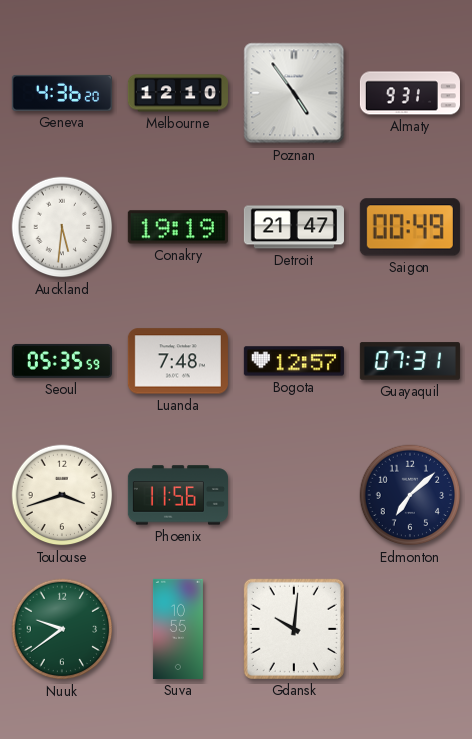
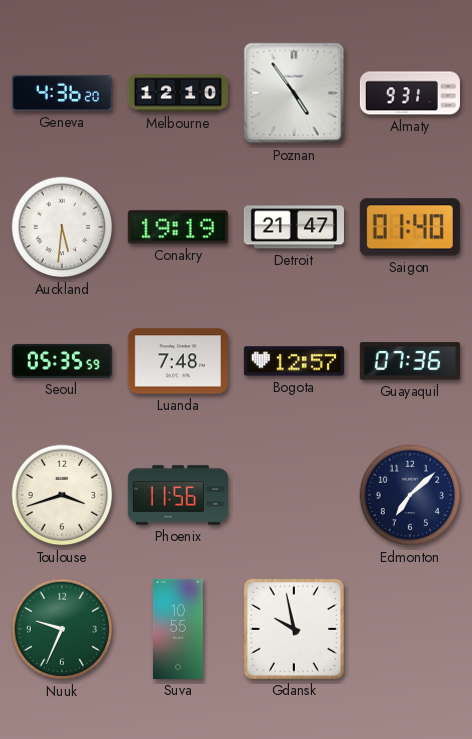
Saigon: 00:49 -> 01:40 (410, 227)
Guayaquil: 07:31 -> 07:36 (410, 361)
Nuuk: 9:39 -> 9:34 (62, 629)
Gdansk: 10:01 -> 9:58 (294, 629)
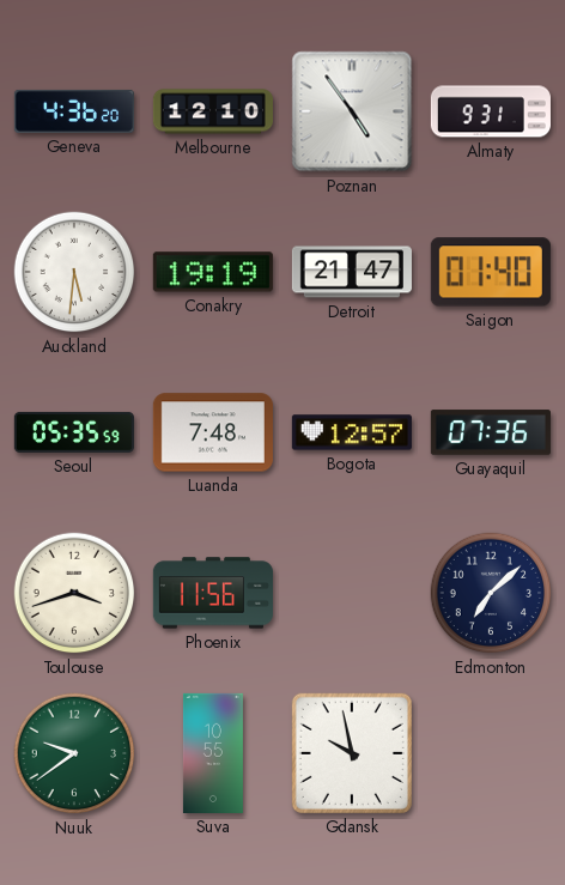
Nuuk: 9:34 -> 9:39 (74, 753)
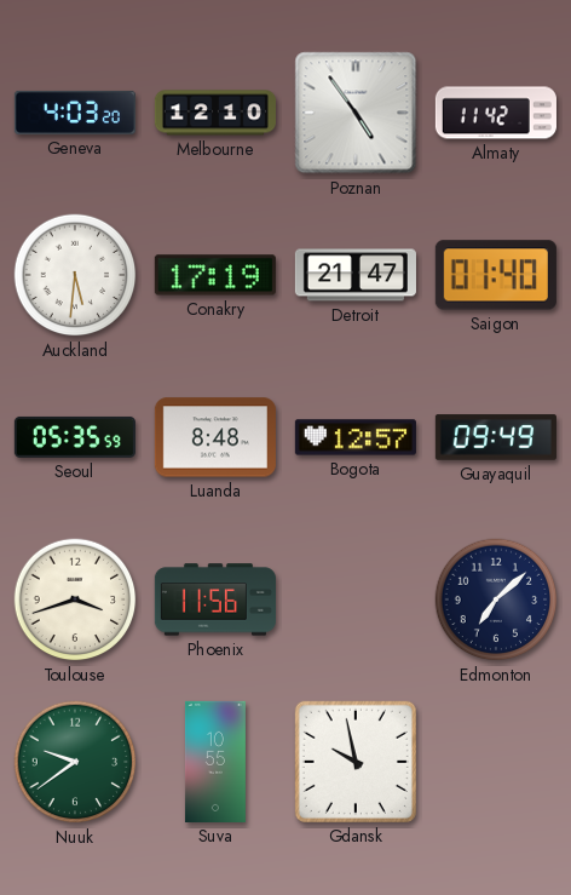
Geneva: 4:36 -> 4:03 (75, 113)
Almaty: 9:31 -> 11:42 (496, 113)
Conakry: 19:19 -> 17:19 (215, 275)
Luanda: 7:48 -> 8:48 (215, 437)
Guayaquil: 07:36 -> 09:49 (496, 437)
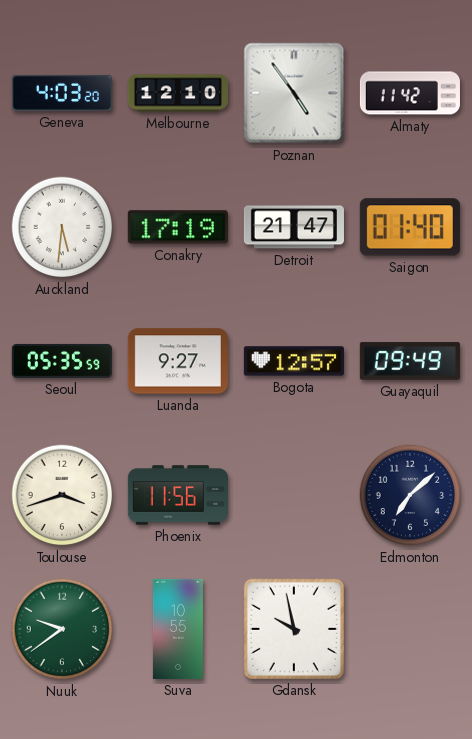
Luanda: 8:48 -> 9:27 (178, 361)
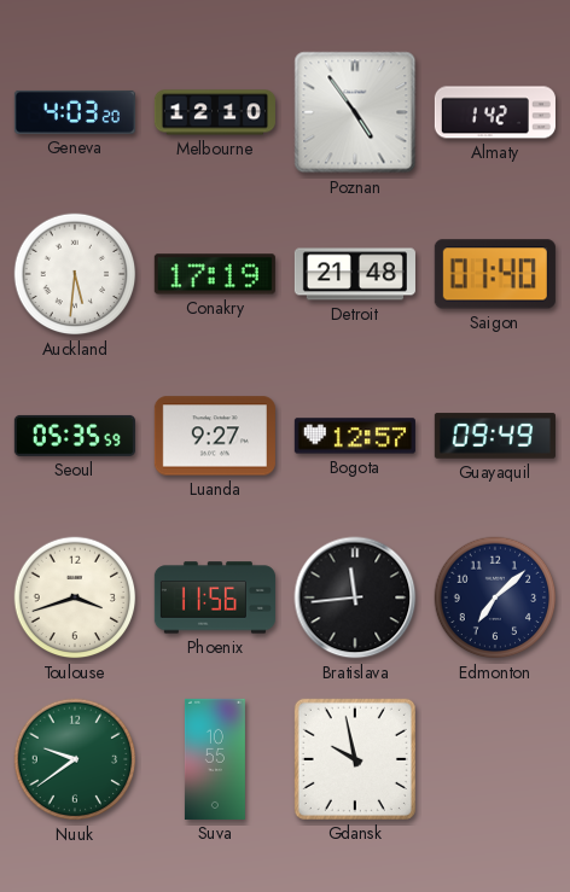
Almaty: 11:42 -> 1:42 (495, 112)
Detroit: 21:47 -> 21:48 (355, 274)
Bratislava: none -> 11:44 (355, 597)
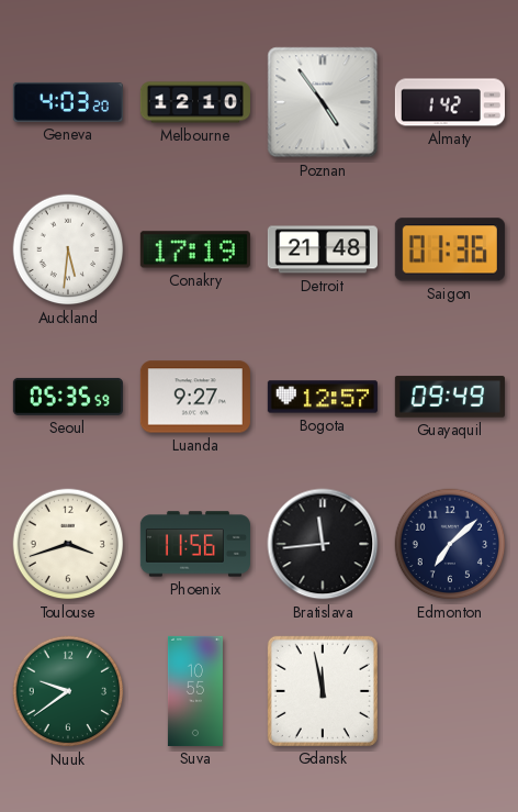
Saigon: 01:40 -> 01:36 (450, 249)
Gdansk: 9:58 -> 11:58 (323, 691)
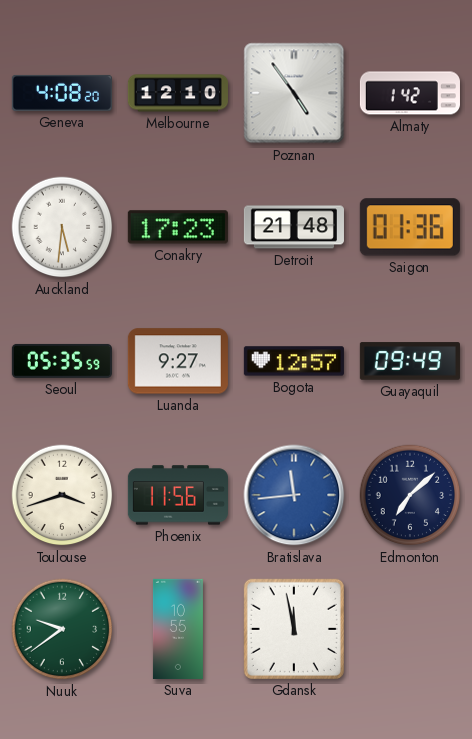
Geneva: 4:03 -> 4:08 (62, 93)
Conakry: 17:19 -> 17:23 (178, 227)
Bratislava dial: black -> blue (294, 495)
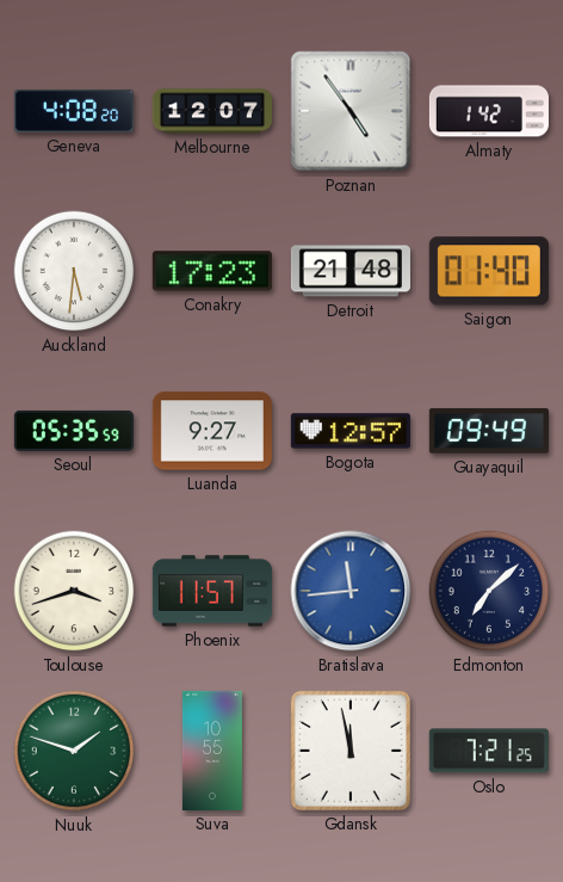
Melbourne: 12:10 -> 12:07 (212, 111)
Saigon: 01:36 -> 01:40 (489, 271)
Phoenix: 11:56 -> 11:57 (212, 591)
Nuuk: 9:39 -> 1:48 (74, 751)
Oslo: none -> 7:21 (489, 751)
